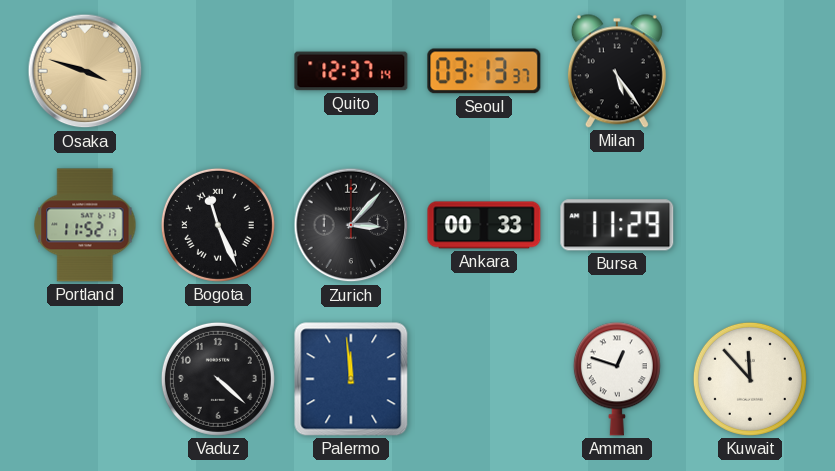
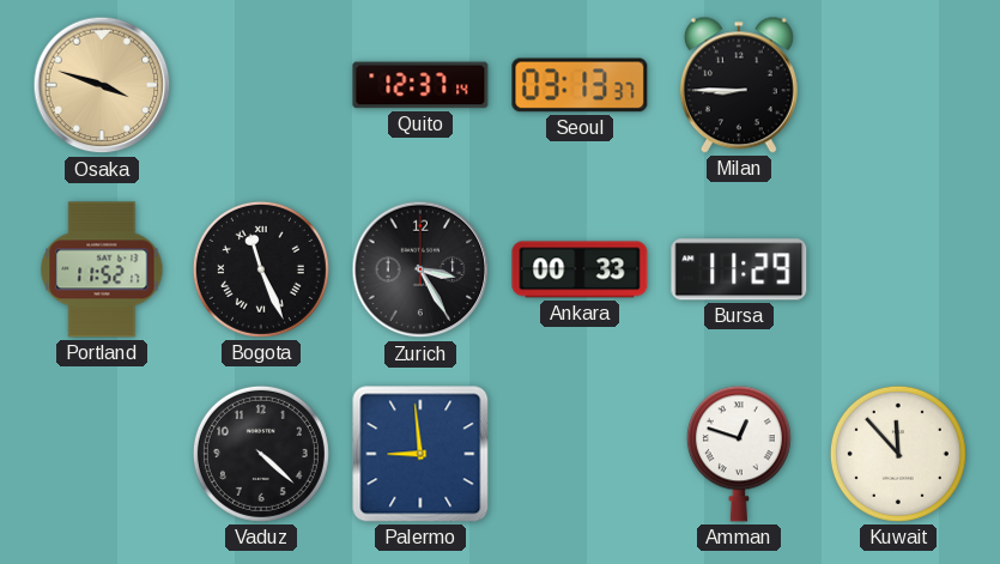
Milan: 5:24 -> 8:45 (739, 85)
Zurich: 3:07 -> 3:25 (420, 269)
Palermo: 11:59 -> 8:59 (420, 454)
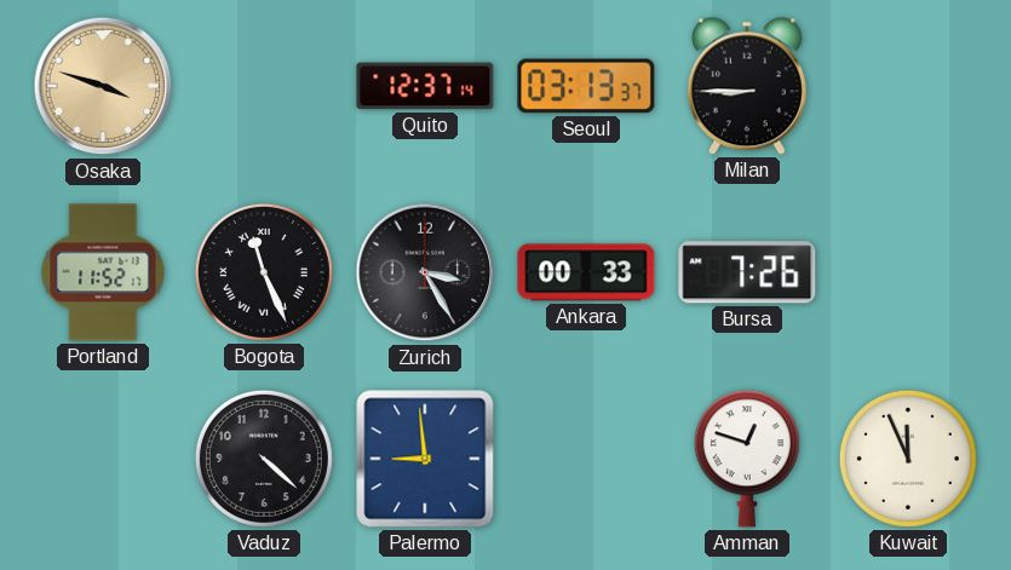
Bursa: 11:29 -> 7:26 (747, 272)
Kuwait: 11:53 -> 11:56 (908, 459)
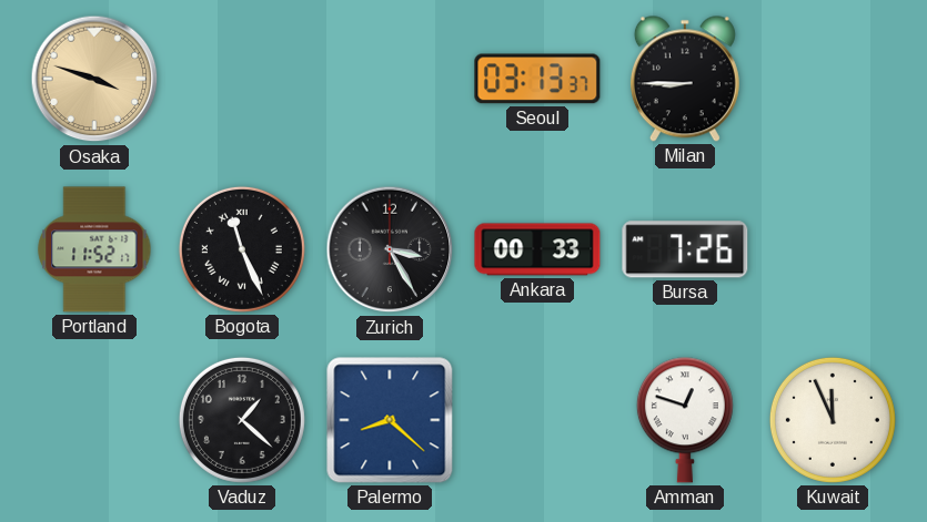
Quito: 12:37 -> none (425, 86)
Vaduz: 4:22 -> 1:22 (242, 420)
Palermo: 8:59 -> 8:22 (390, 420)
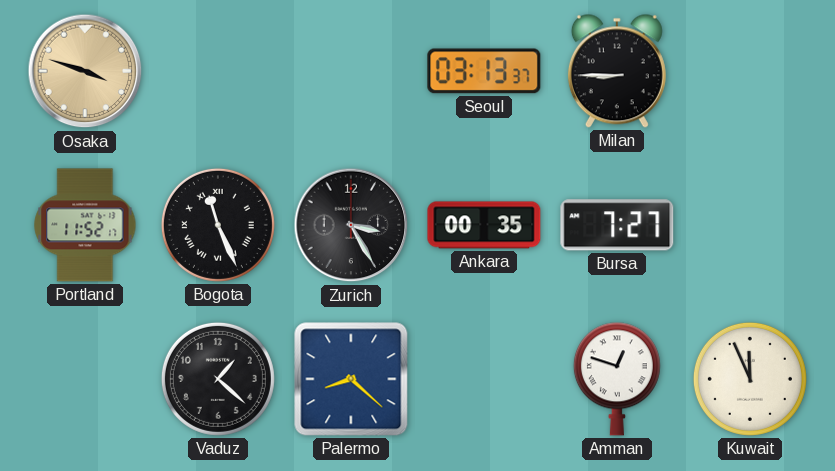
Ankara: 00:33 -> 00:35 (484, 225)
Bursa: 7:26 -> 7:27 (617, 225)
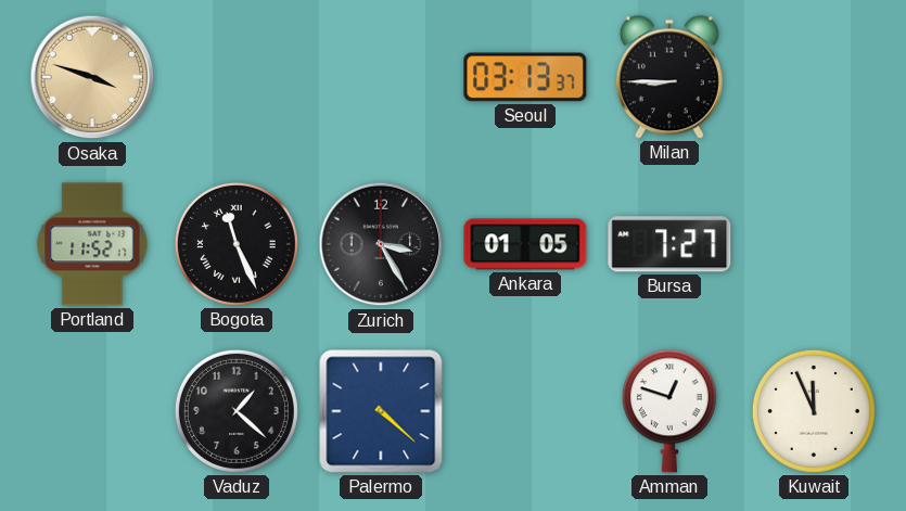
Ankara: 00:35 -> 01:05 (525, 244)
Palermo: 8:22 -> 4:22 (381, 411)
